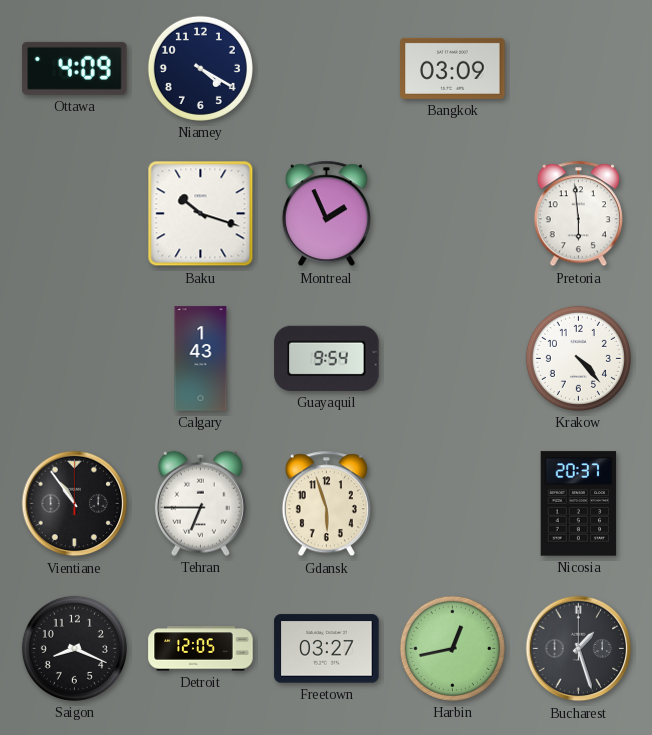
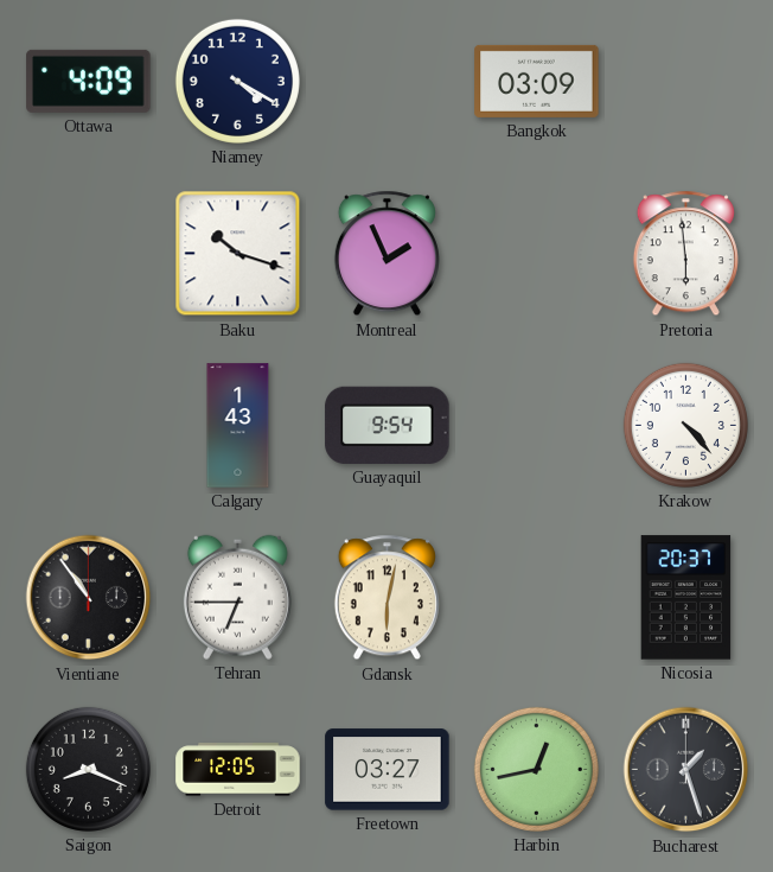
Gdansk: 5:57 -> 6:02 (386, 598)
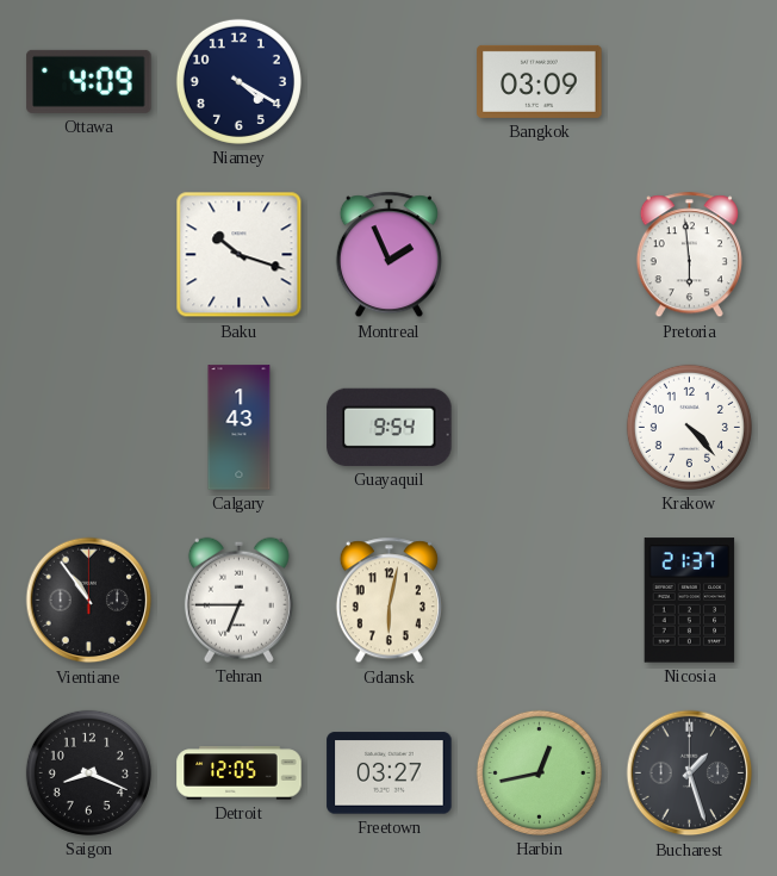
Nicosia: 20:37 -> 21:37 (690, 601)
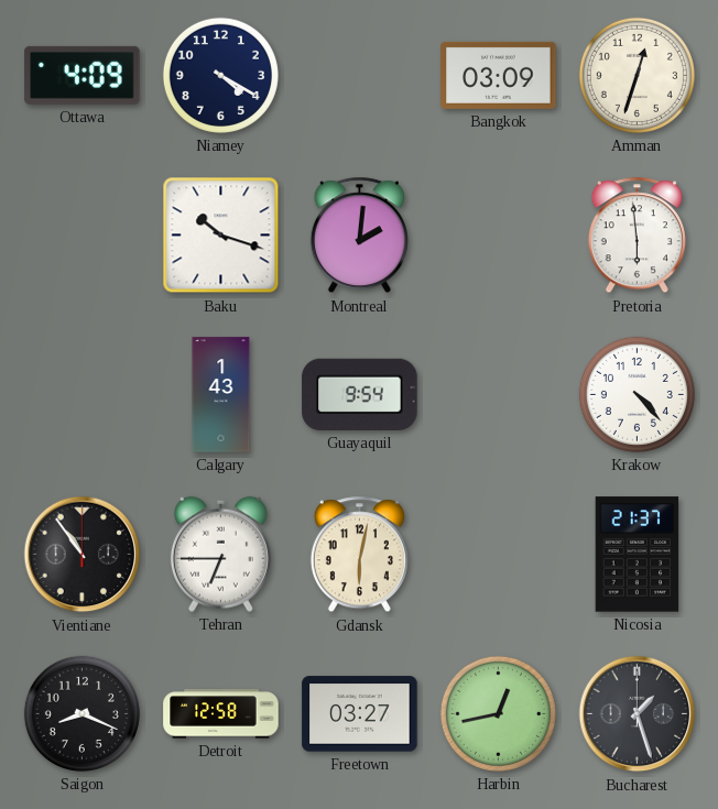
Amman: none -> 12:33 (637, 75)
Montreal: 1:56 -> 2:01 (359, 236)
Detroit: 12:05 -> 12:58 (221, 714)
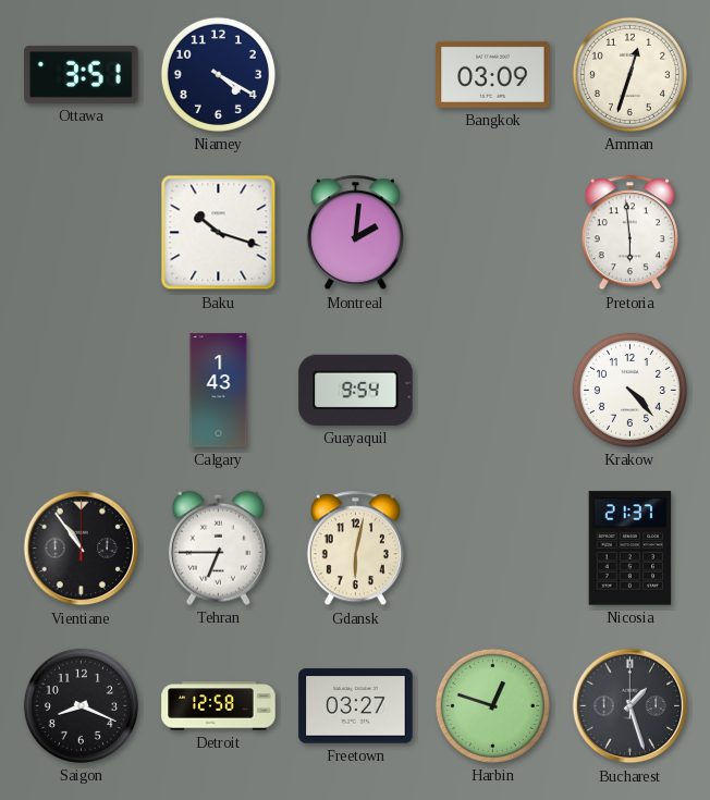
Ottawa: 4:09 -> 3:51 (82, 74)
Harbin: 12:43 -> 12:48 (492, 705)
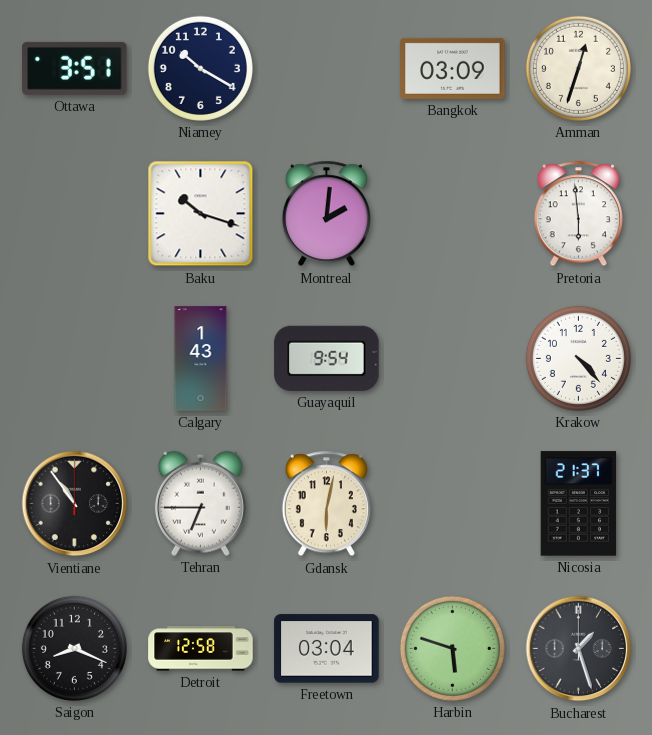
Niamey: 4:20 -> 10:20 (200, 68)
Freetown: 03:27 -> 03:04 (327, 649)
Harbin: 12:48 -> 5:48 (452, 648)
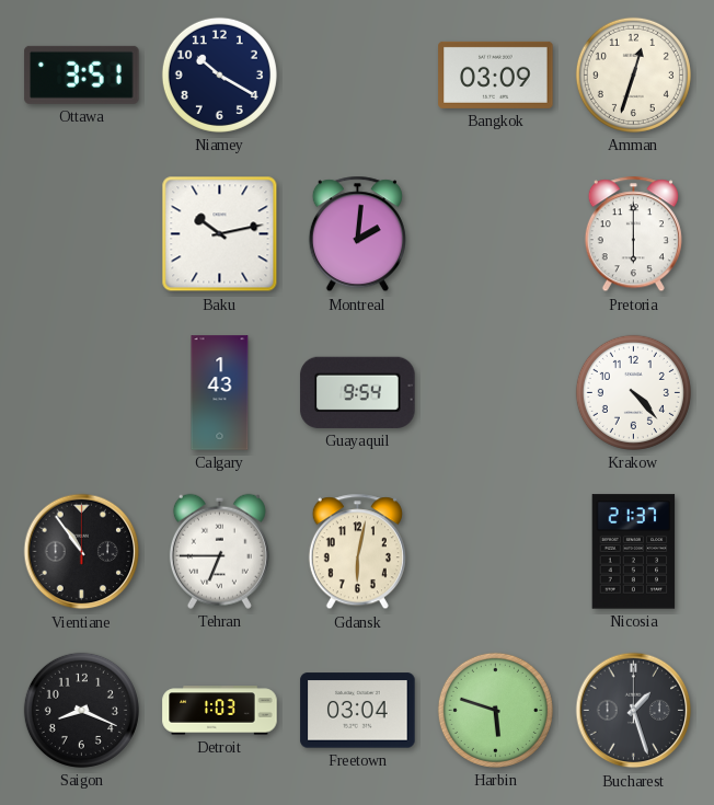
Baku: 10:18 -> 10:13 (220, 234)
Pretoria: 5:59 -> 6:00 (633, 234)
Detroit: 12:58 -> 1:03 (220, 711)
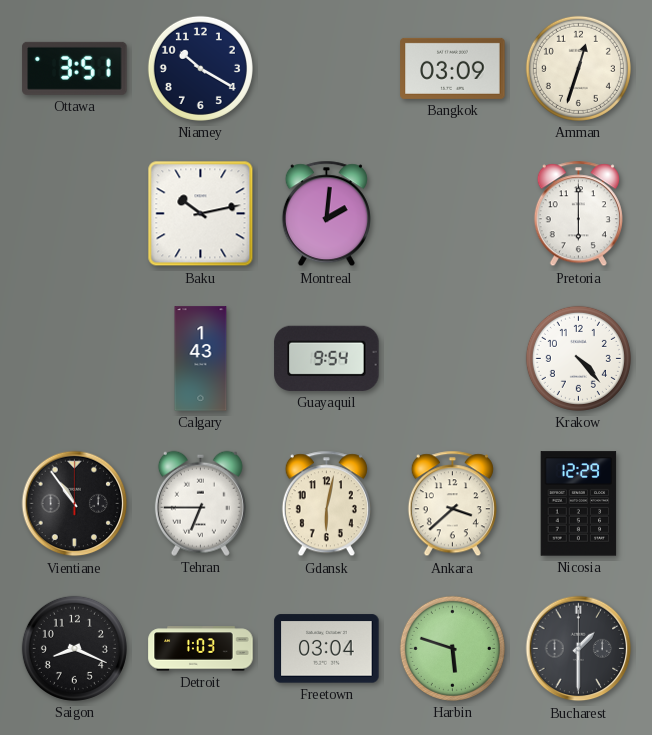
Ankara: none -> 3:38 (452, 504)
Nicosia: 21:37 -> 12:29 (579, 504)
Bucharest: 1:27 -> 1:30 (579, 649)
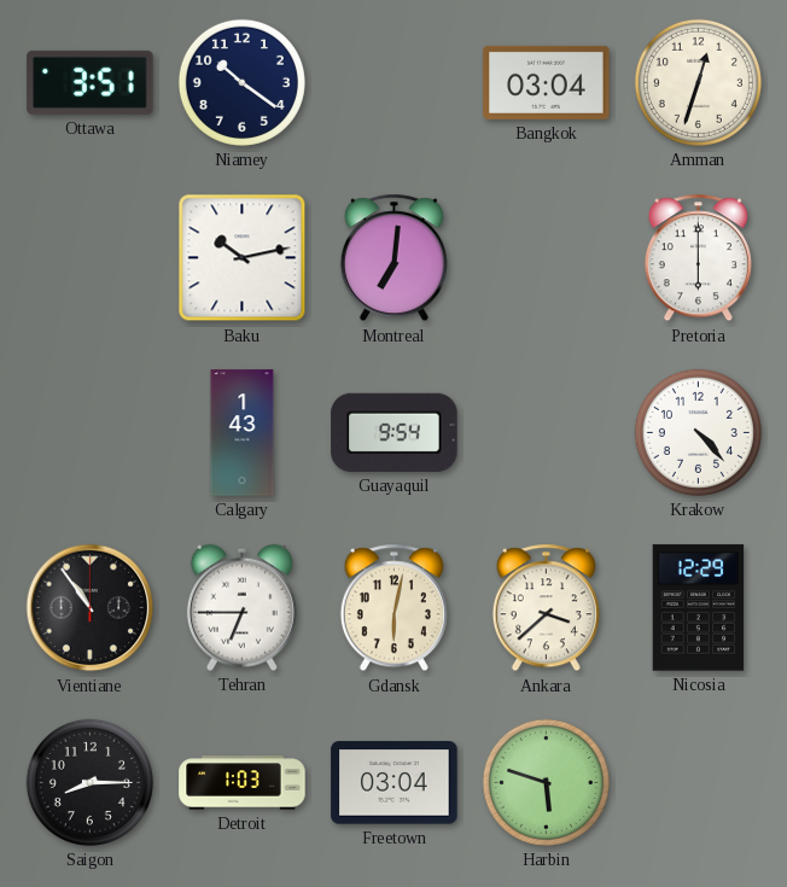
Niamey: 10:20 -> 10:21 (241, 82)
Bangkok: 03:09 -> 03:04 (547, 82)
Montreal: 2:01 -> 7:01 (393, 258)
Saigon: 8:19 -> 8:15 (89, 782)
Bucharest: 1:30 -> none (579, 649)
